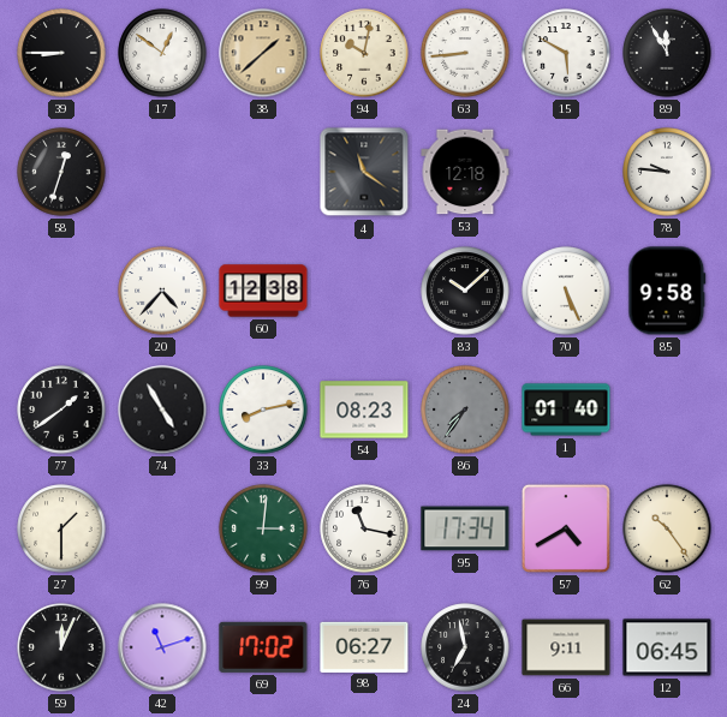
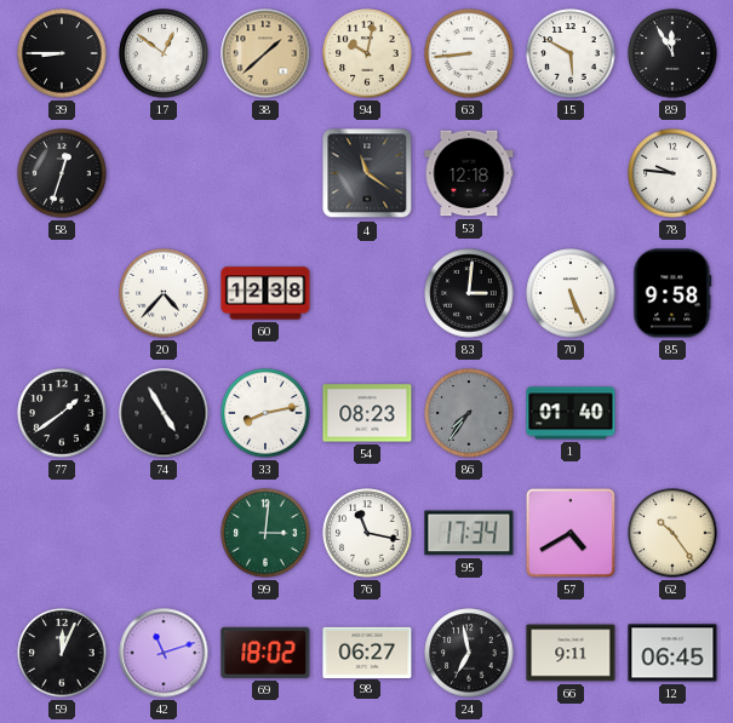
83: 10:08 -> 3:01 (469, 293)
27: 1:30 -> none (61, 528)
69: 17:02 -> 18:02 (265, 653)
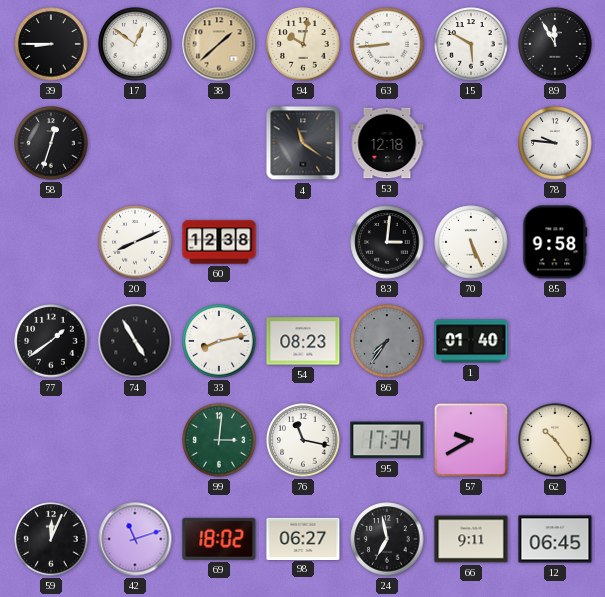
20: 4:37 -> 8:11 (135, 242)
57: 4:40 -> 9:40 (471, 440)
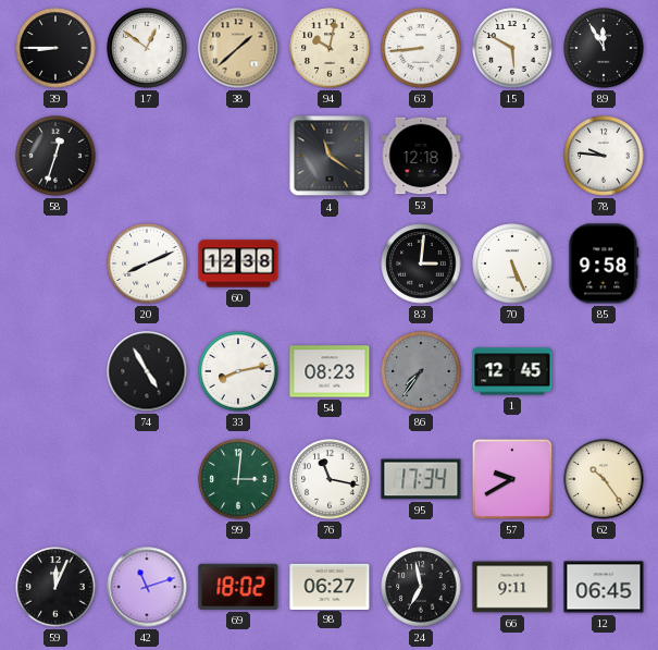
77: 1:39 -> none (51, 341)
1: 01:40 -> 12:45 (512, 371)
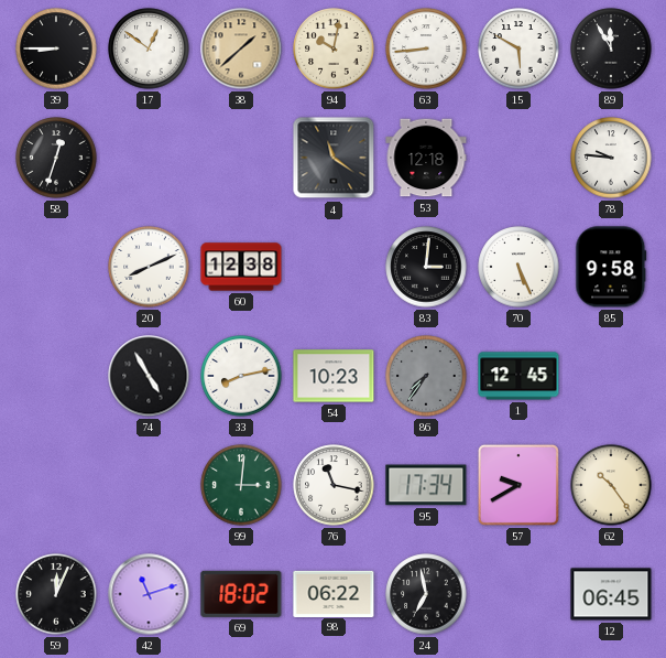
54: 08:23 -> 10:23 (334, 376)
98: 06:27 -> 06:22 (334, 593)
66: 9:11 -> none (512, 587)
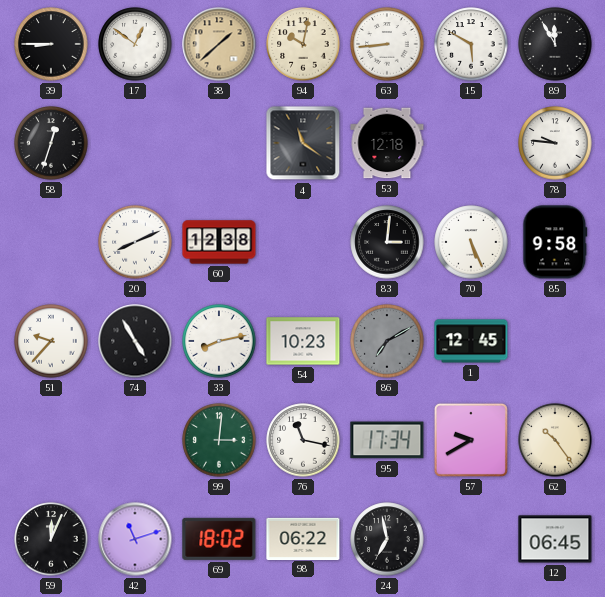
51: none -> 9:37 (51, 341)
86: 7:36 -> 7:10 (387, 341)
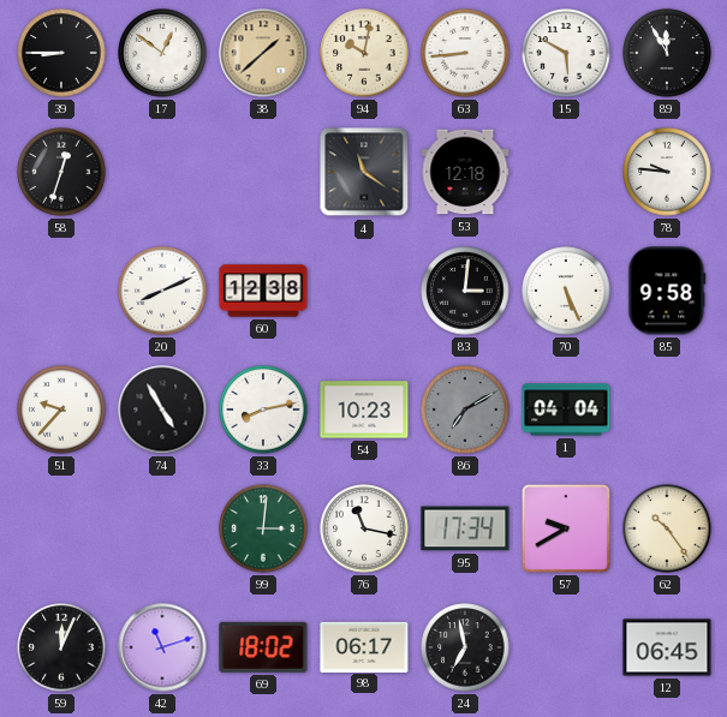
1: 12:45 -> 04:04 (566, 410)
98: 06:22 -> 06:17 (364, 646)
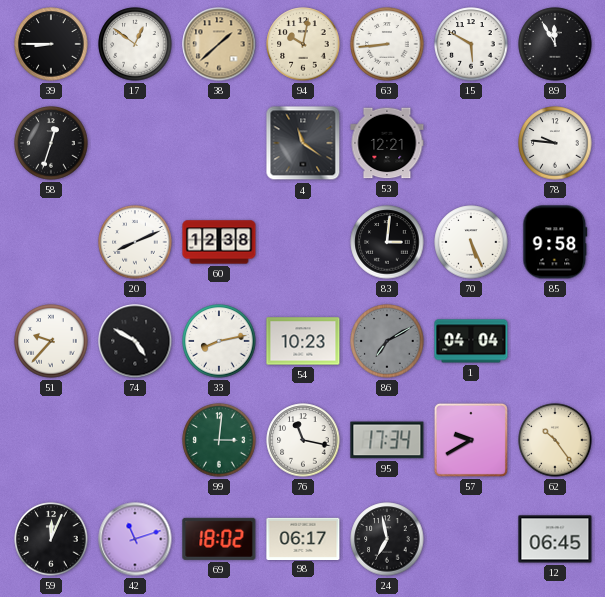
53: 12:18 -> 12:21 (387, 143)
74: 4:55 -> 4:50 (135, 341)
